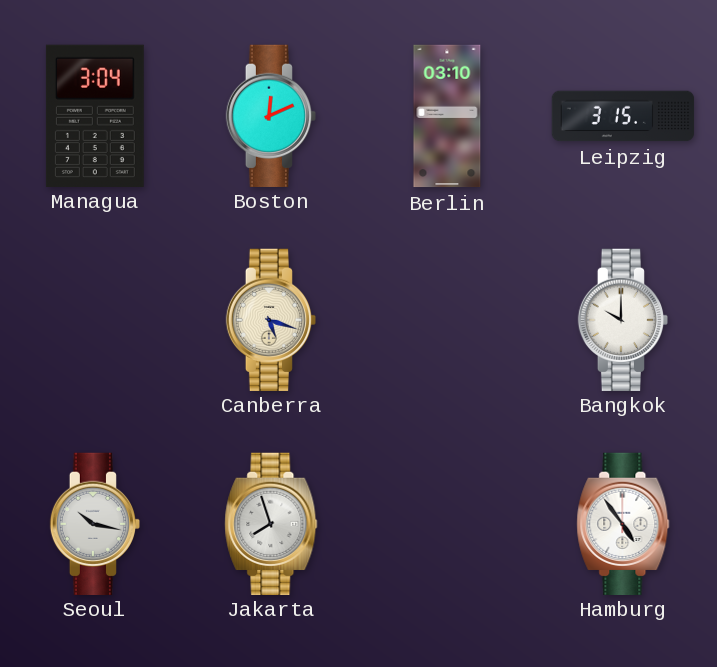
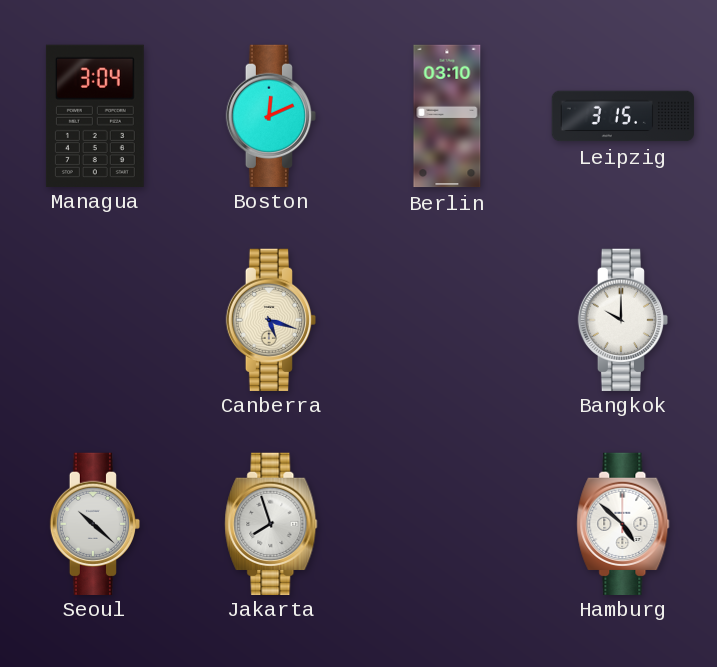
Seoul: 10:17 -> 10:22 (95, 523)
Hamburg: 4:54 -> 4:52 (623, 523)
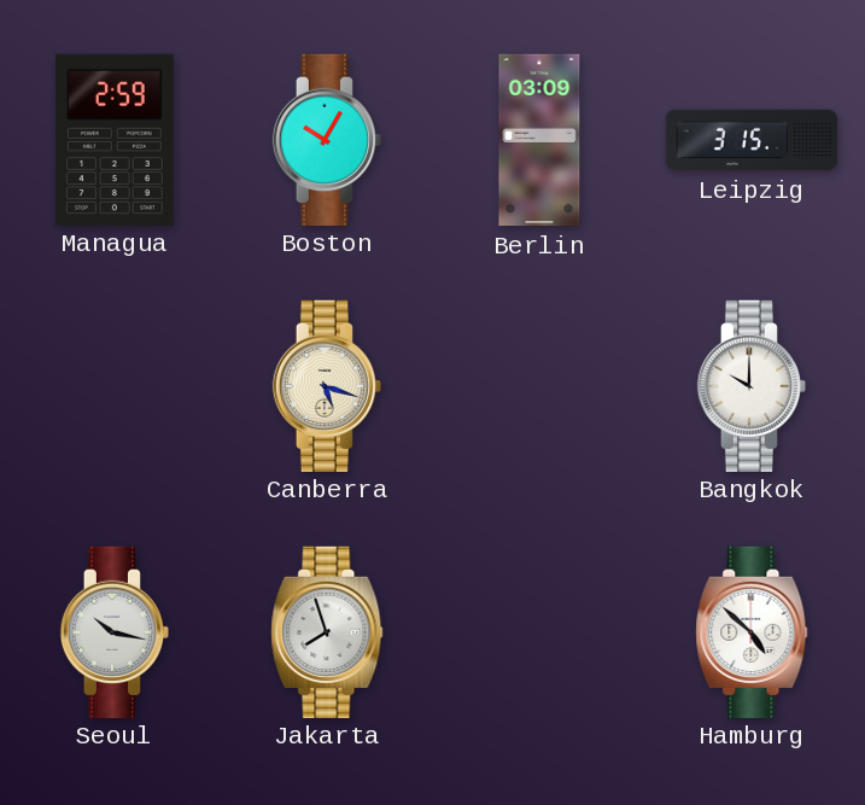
Managua: 3:04 -> 2:59 (115, 139)
Boston: 12:11 -> 10:05 (327, 139)
Berlin: 03:10 -> 03:09 (539, 140)
Seoul: 10:22 -> 10:17 (115, 631)
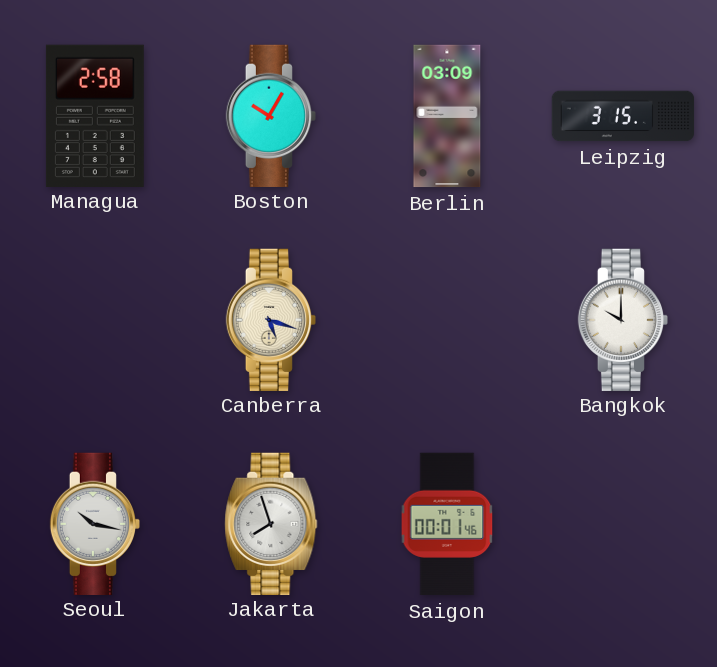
Managua: 2:59 -> 2:58 (95, 115)
Saigon: none -> 00:01 (447, 524)
Hamburg: 4:52 -> none (752, 631)
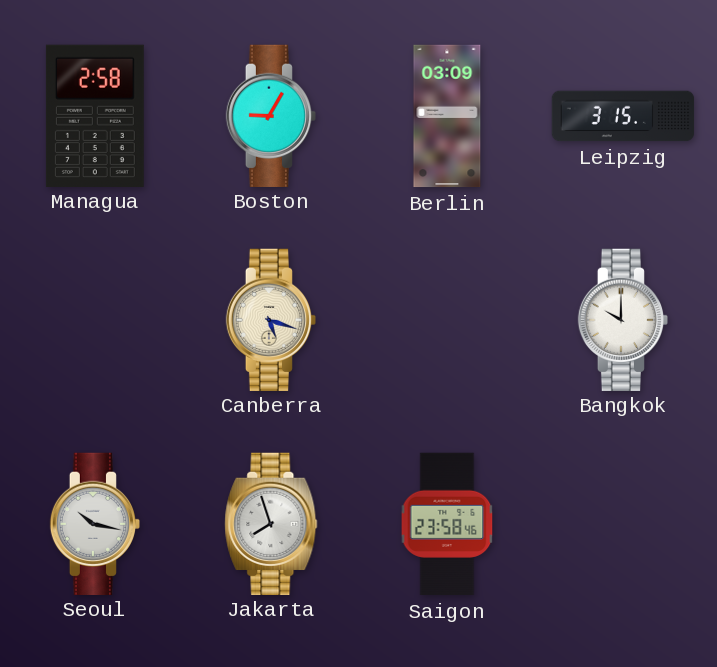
Boston: 10:05 -> 9:05 (271, 115)
Saigon: 00:01 -> 23:58 (447, 524)
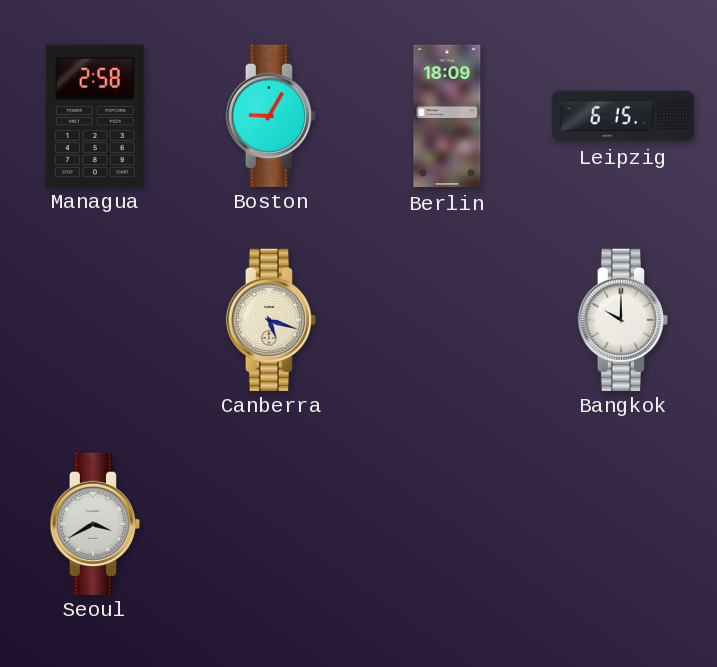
Berlin: 03:09 -> 18:09 (447, 116)
Leipzig: 3:15 -> 6:15 (623, 116)
Seoul: 10:17 -> 3:40 (95, 523)
Jakarta: 7:57 -> none (271, 523)
Saigon: 23:58 -> none (447, 524)
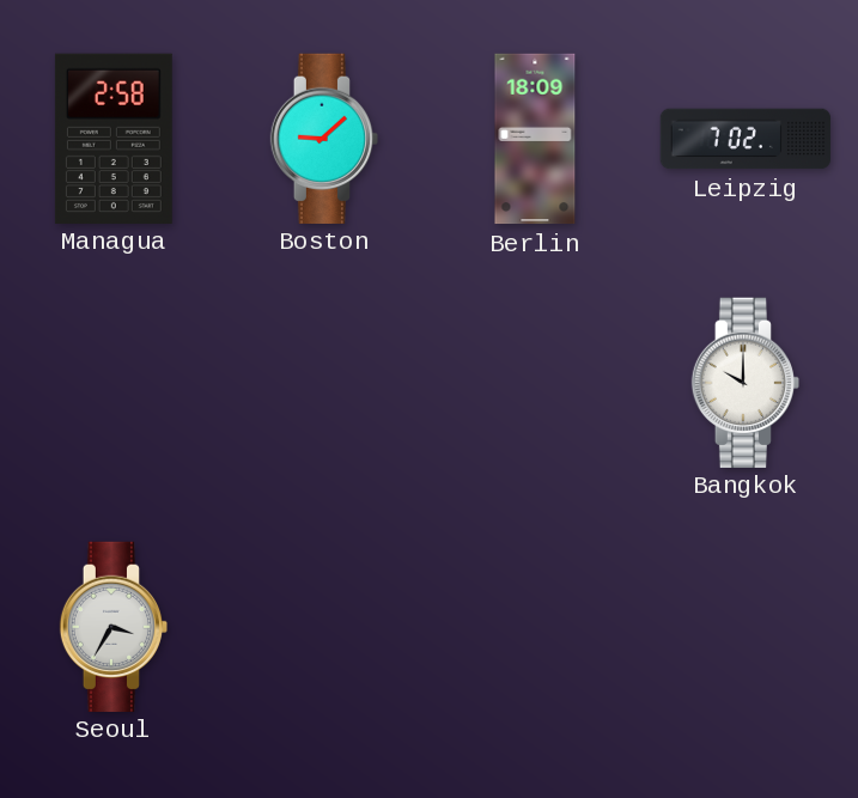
Boston: 9:05 -> 9:08 (324, 138)
Leipzig: 6:15 -> 7:02 (746, 139)
Canberra: 5:18 -> none (271, 319)
Seoul: 3:40 -> 3:35 (114, 626)
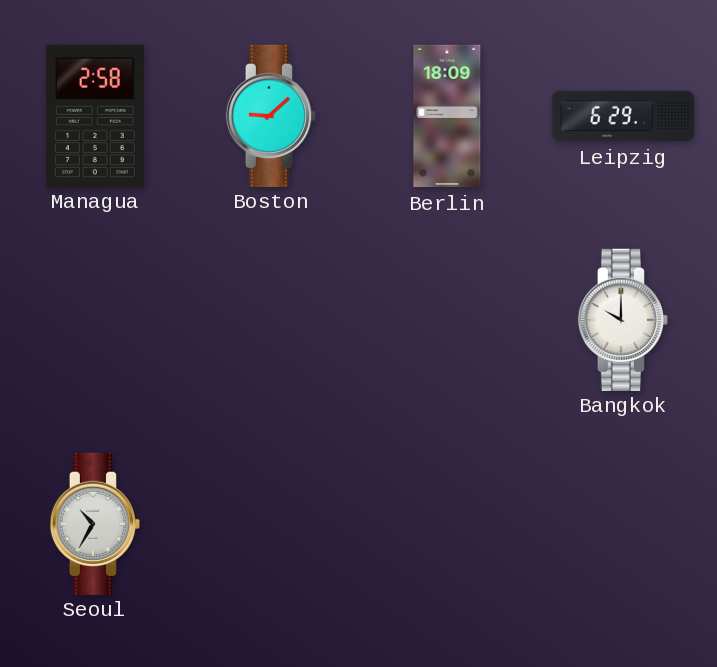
Leipzig: 7:02 -> 6:29 (623, 116)
Seoul: 3:35 -> 10:35 (95, 523)
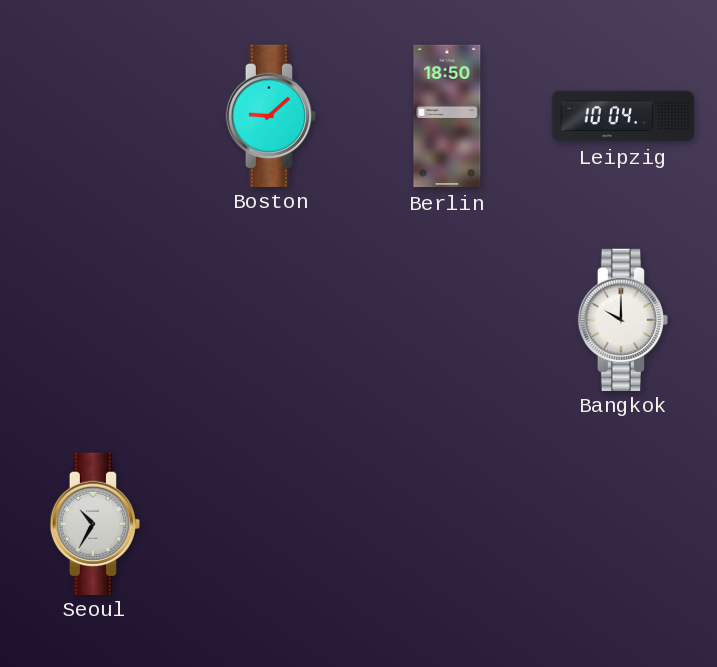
Managua: 2:58 -> none (95, 115)
Berlin: 18:09 -> 18:50 (447, 116)
Leipzig: 6:29 -> 10:04 (623, 116)
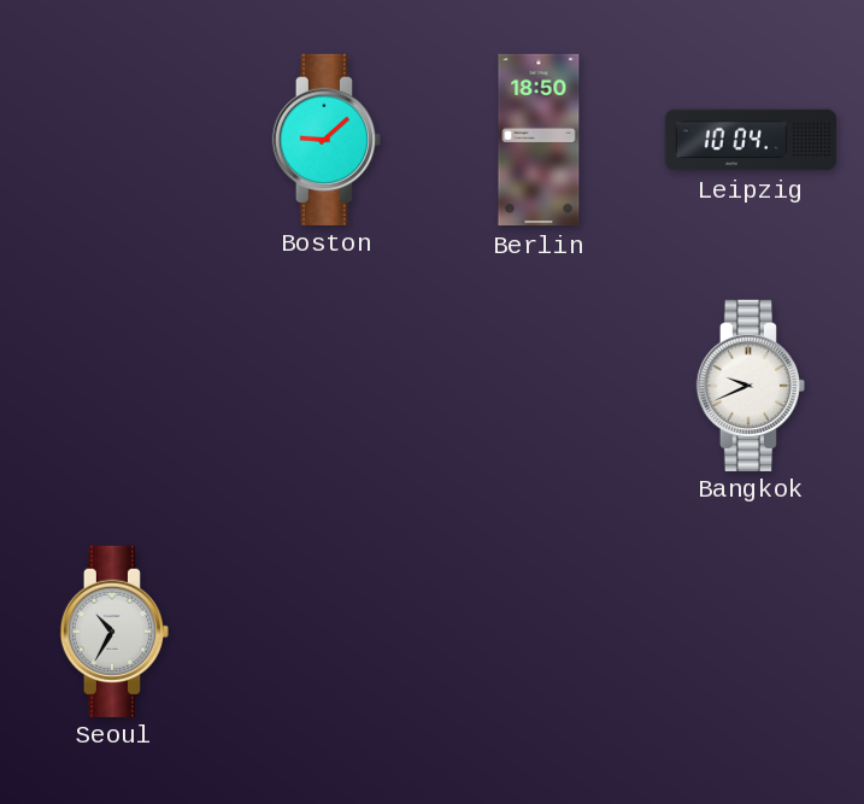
Bangkok: 10:00 -> 9:41 (751, 385)
